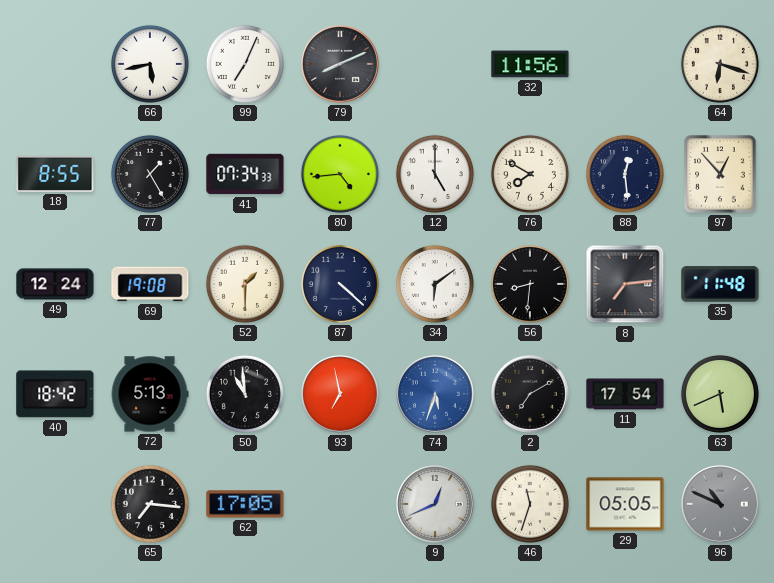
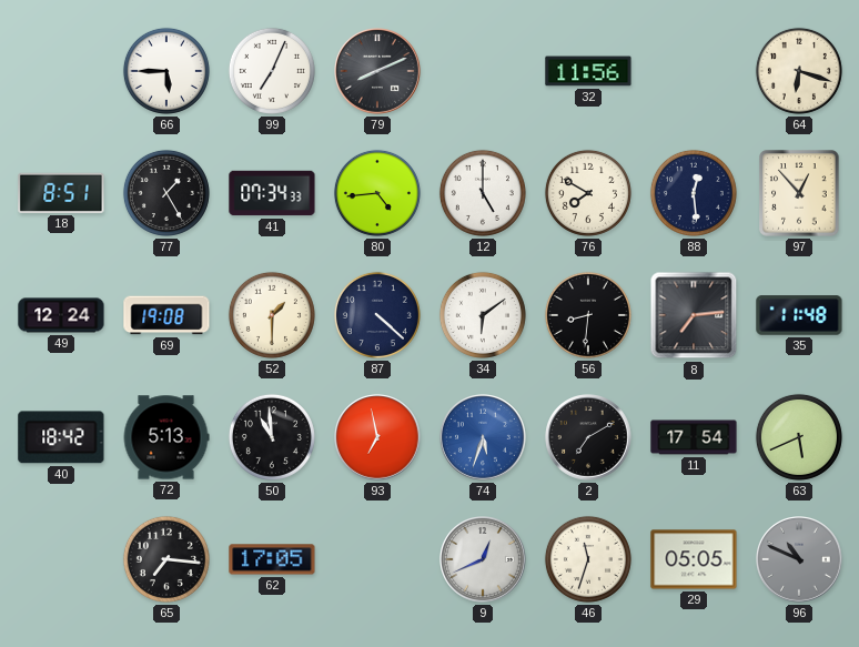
66: 5:43 -> 5:45 (166, 71)
18: 8:55 -> 8:51 (61, 193)
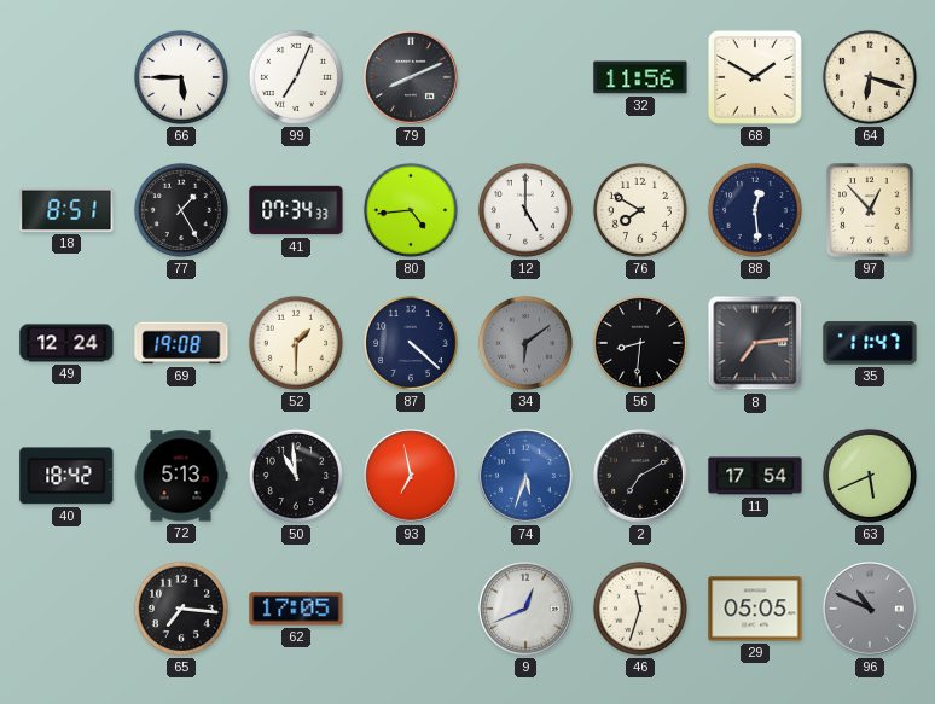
68: none -> 1:50 (755, 77)
34 dial: white -> grey (525, 343)
35: 11:48 -> 11:47 (870, 343)
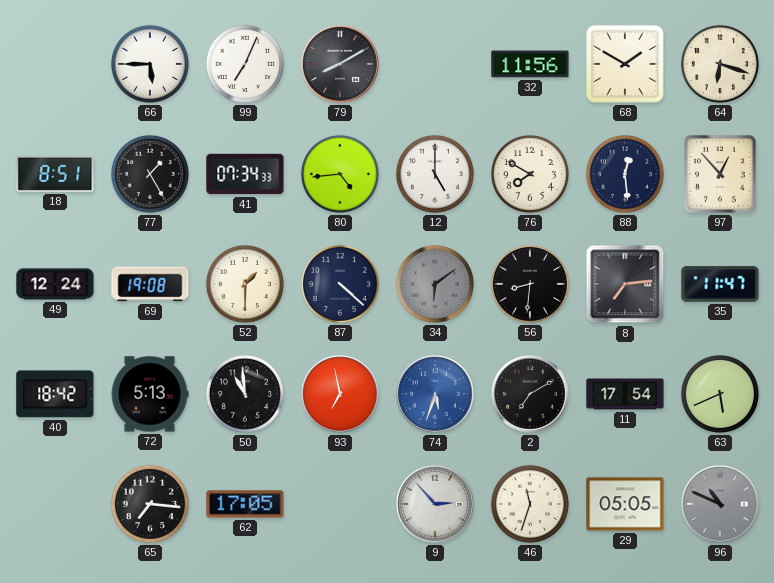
79: 8:11 -> 8:10 (340, 64)
9: 12:41 -> 2:53 (435, 504)
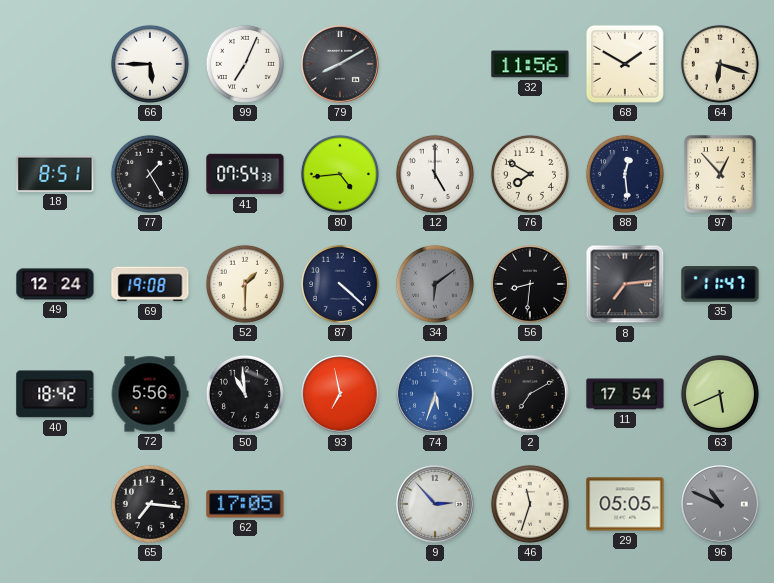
41: 07:34 -> 07:54 (245, 174)
72: 5:13 -> 5:56 (150, 394)
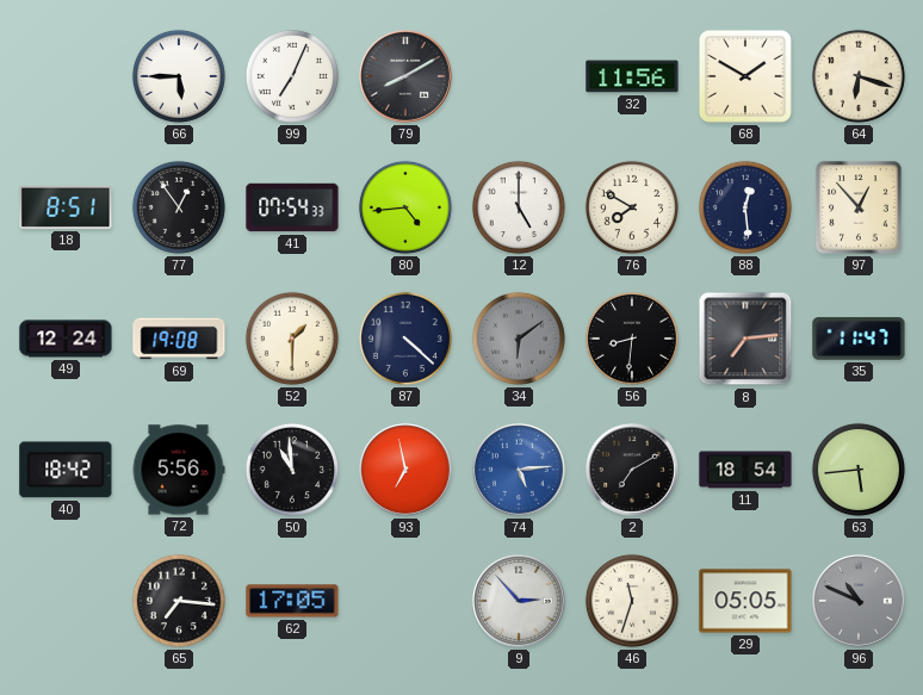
77: 1:25 -> 12:54 (179, 207)
74: 5:33 -> 5:14 (519, 470)
11: 17:54 -> 18:54 (745, 470)
63: 5:41 -> 5:44 (859, 470)
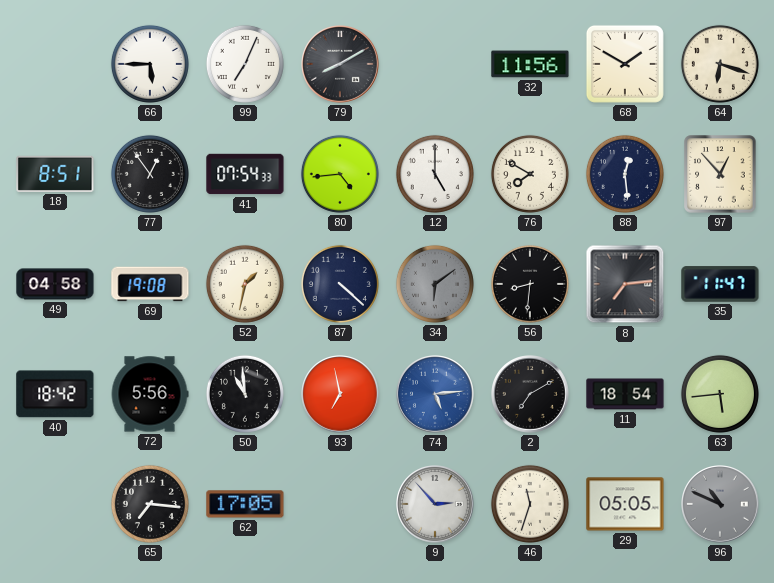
49: 12:24 -> 04:58 (55, 284)
52: 1:30 -> 1:32 (245, 284)
